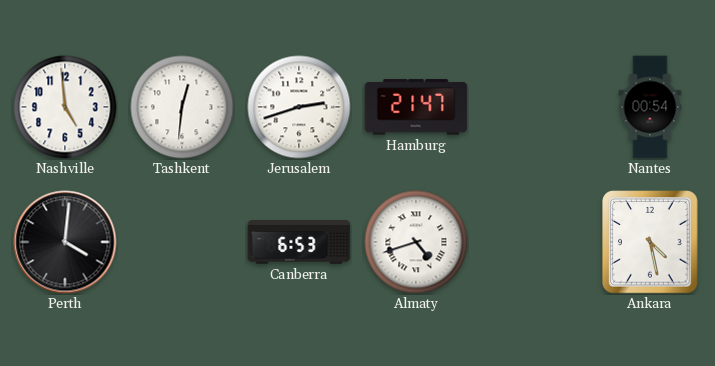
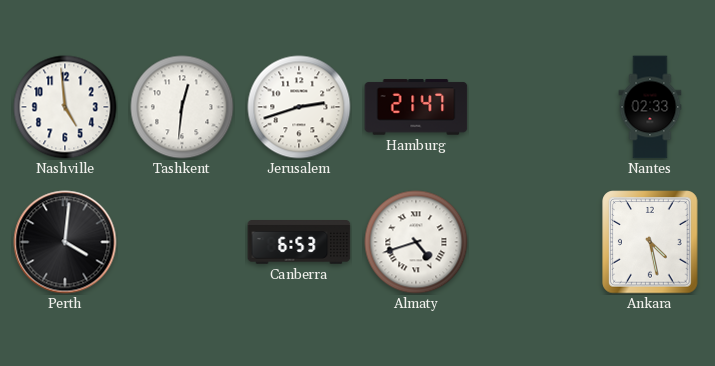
Nantes: 00:54 -> 02:33 (650, 107)
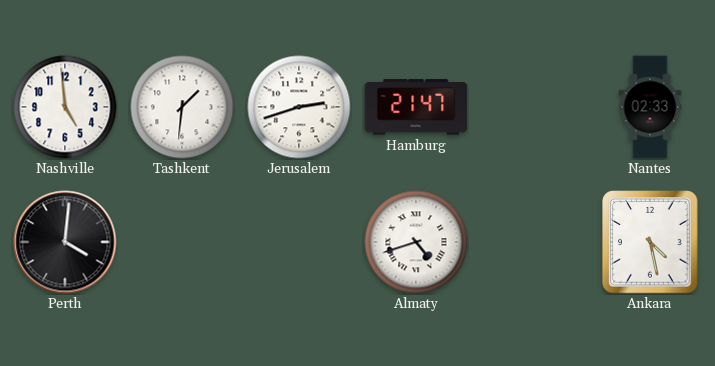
Tashkent: 12:31 -> 1:31 (182, 107)
Canberra: 6:53 -> none (299, 243)
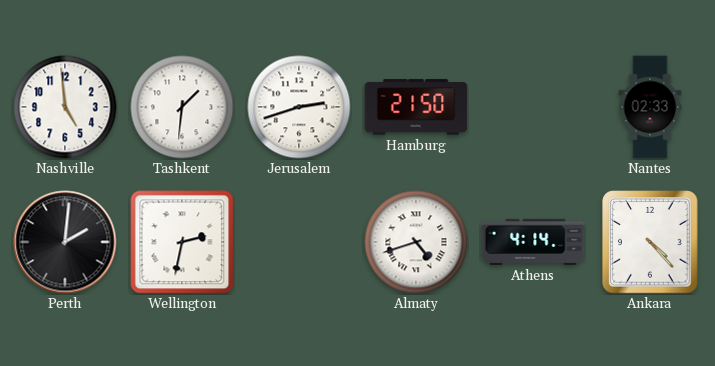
Hamburg: 21:47 -> 21:50 (416, 107)
Perth: 4:01 -> 2:01 (65, 242)
Wellington: none -> 2:32 (182, 242)
Athens: none -> 4:14 (533, 242)
Ankara: 4:28 -> 4:23 (650, 242)
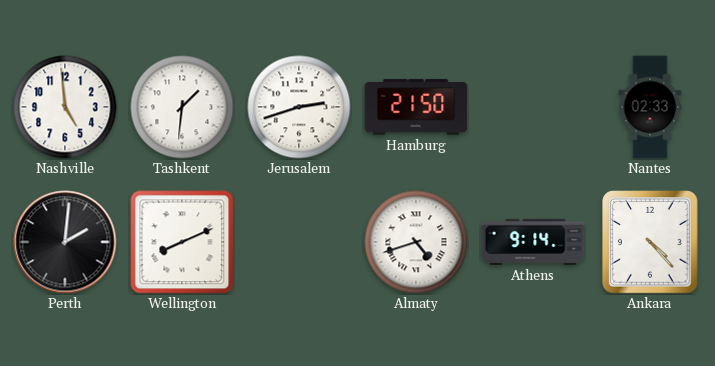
Wellington: 2:32 -> 8:11 (182, 242)
Athens: 4:14 -> 9:14 (533, 242)
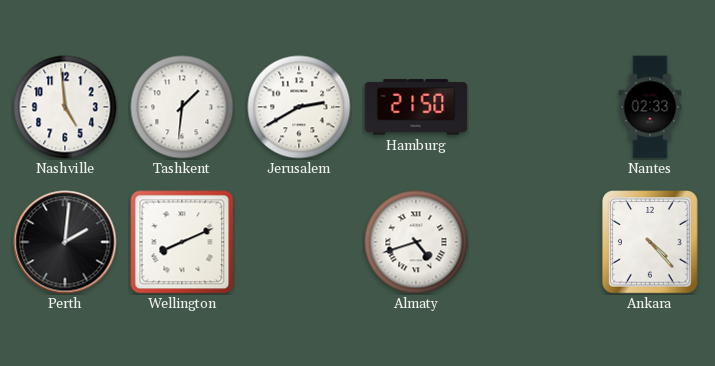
Jerusalem: 2:42 -> 2:40 (299, 107)
Athens: 9:14 -> none (533, 242)
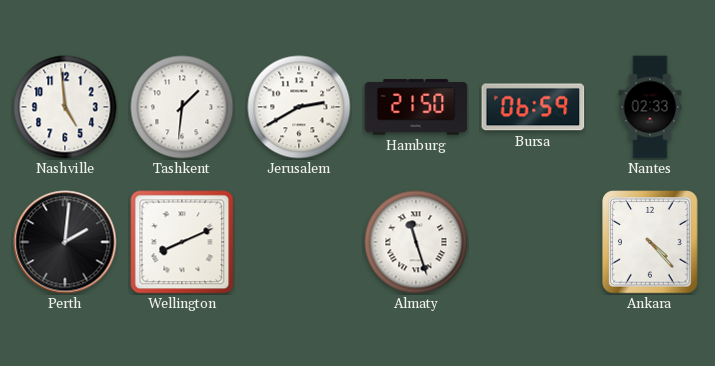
Bursa: none -> 06:59 (533, 107)
Almaty: 4:42 -> 11:27 (416, 242)
